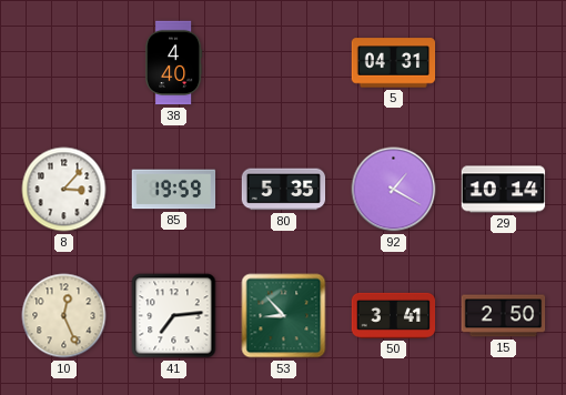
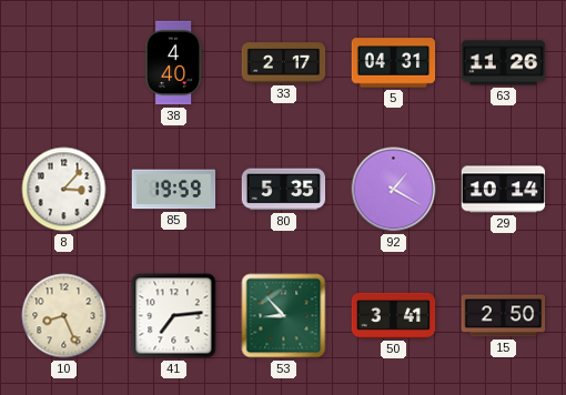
33: none -> 2:17 (284, 63)
63: none -> 11:26 (504, 63)
10: 12:26 -> 8:26 (64, 316)
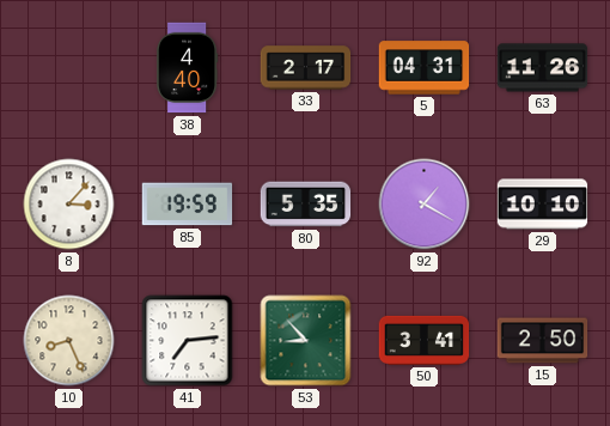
29: 10:14 -> 10:10 (543, 205)
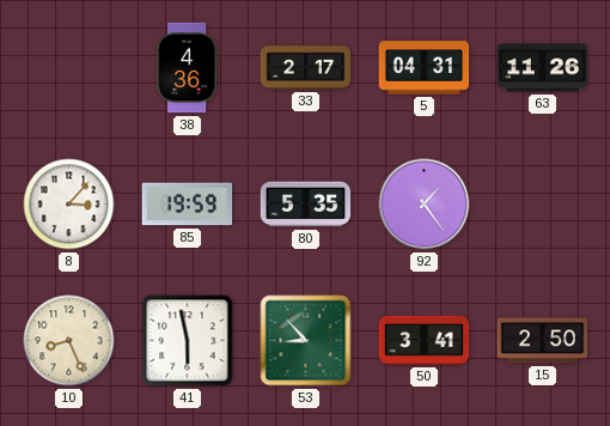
38: 4:40 -> 4:36 (187, 68)
92: 1:20 -> 1:24 (425, 205)
29: 10:10 -> none (543, 205)
41: 7:14 -> 5:58 (188, 341)
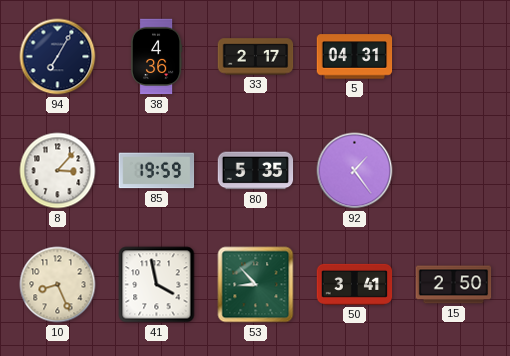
94: none -> 7:05 (58, 57)
63: 11:26 -> none (543, 68)
41: 5:58 -> 3:58 (157, 285)
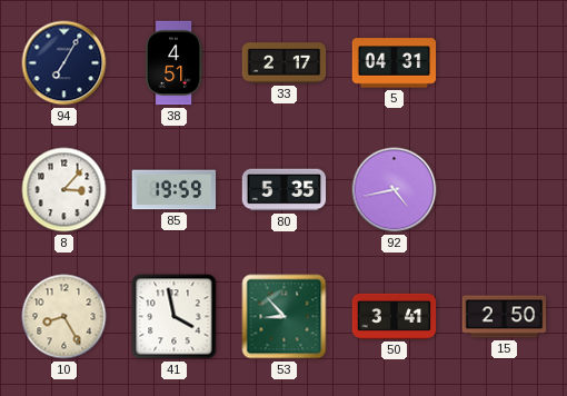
38: 4:36 -> 4:51 (173, 63)
92: 1:24 -> 4:43 (395, 190)
10: 8:26 -> 8:25 (64, 317)
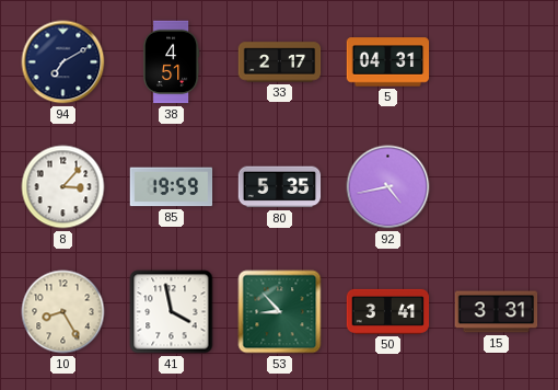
94: 7:05 -> 7:10 (63, 62)
15: 2:50 -> 3:31 (497, 312)
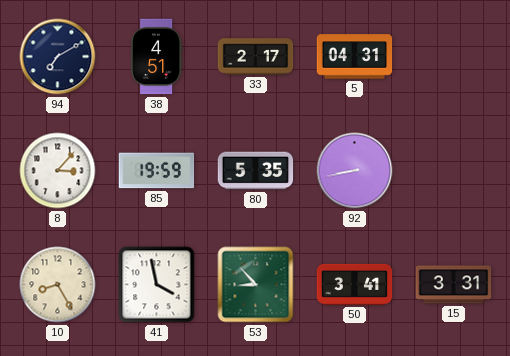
92: 4:43 -> 8:43 (355, 171)
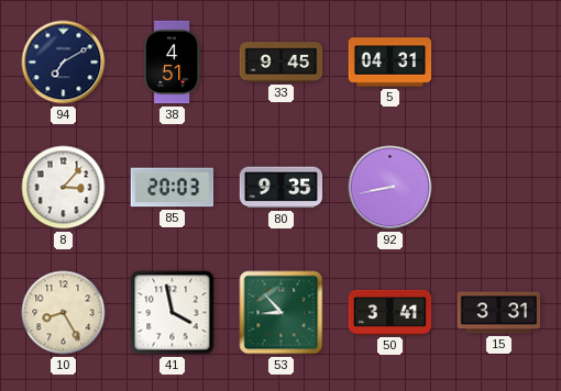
33: 2:17 -> 9:45 (282, 63)
85: 19:59 -> 20:03 (173, 188)
80: 5:35 -> 9:35 (282, 188)
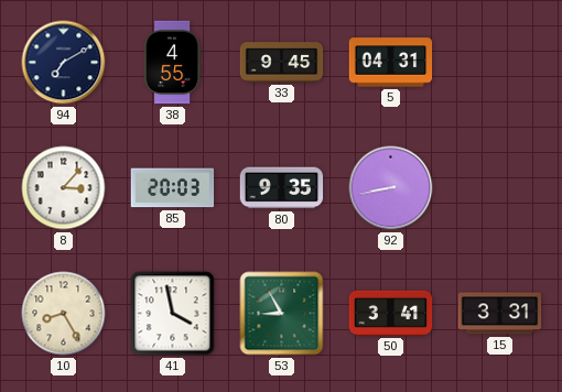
38: 4:51 -> 4:55 (172, 63)
53: 8:53 -> 8:55 (282, 314)
